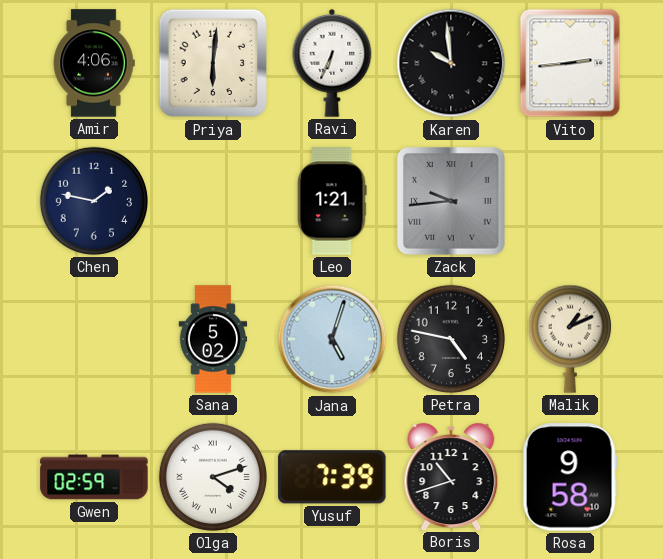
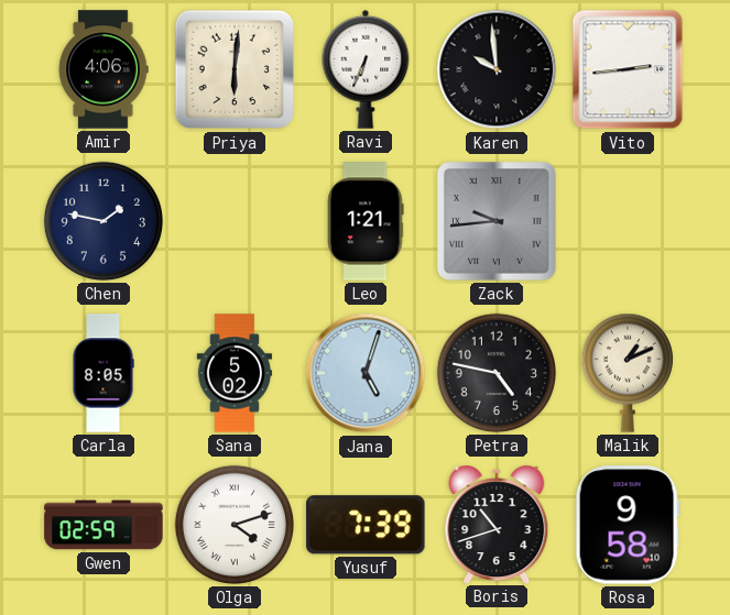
Carla: none -> 8:05 (103, 373)
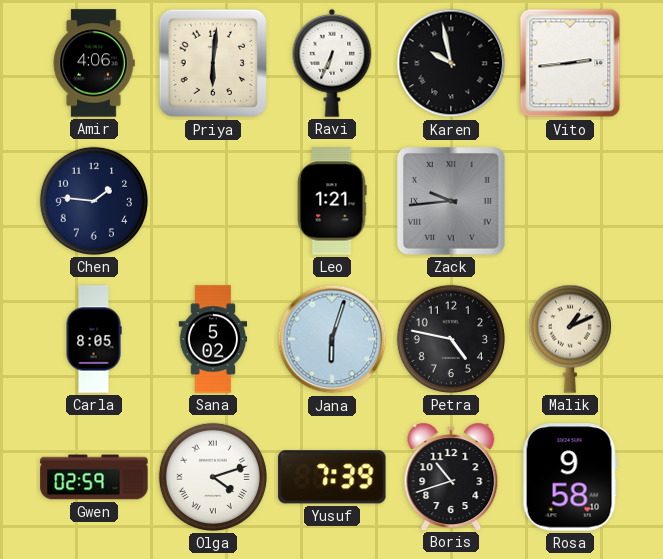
Karen: 9:59 -> 9:58 (451, 63)
Chen: 1:47 -> 1:46 (94, 201)
Jana: 5:03 -> 6:03 (332, 339)
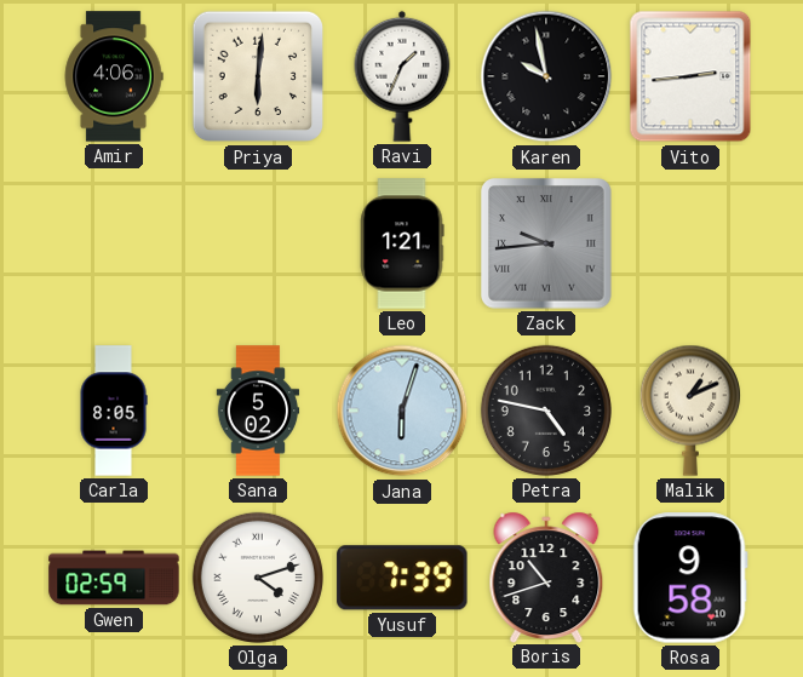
Ravi: 6:34 -> 1:34 (402, 76)
Chen: 1:46 -> none (94, 201)
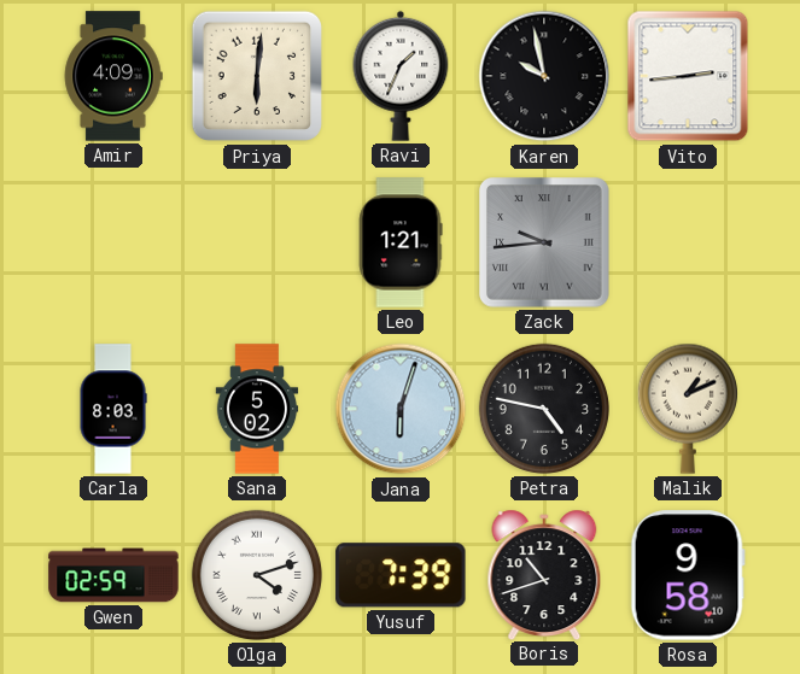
Amir: 4:06 -> 4:09 (113, 76)
Carla: 8:05 -> 8:03 (113, 409)
